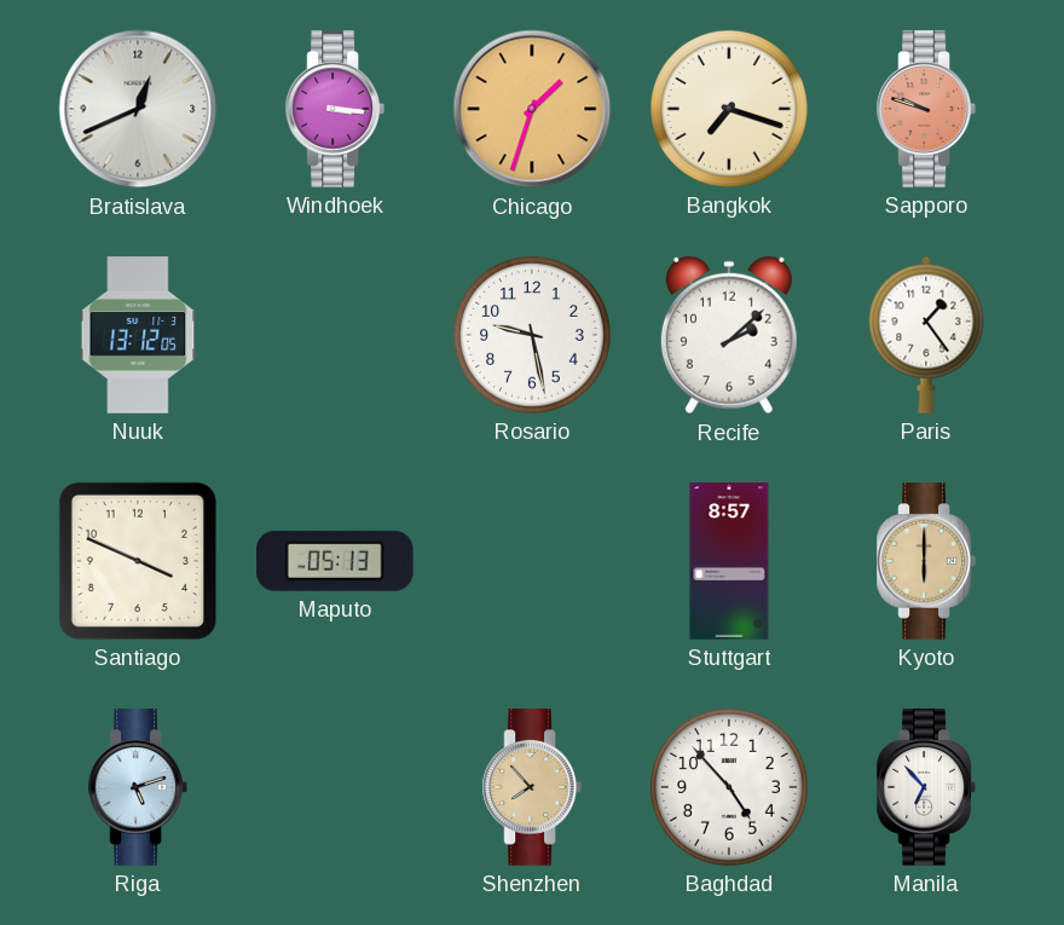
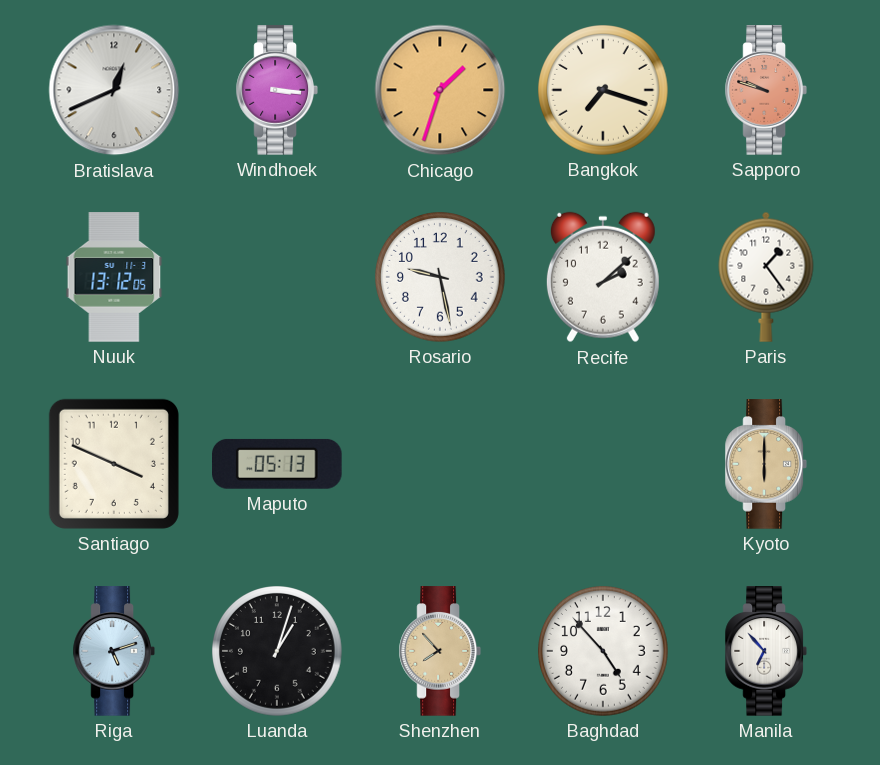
Stuttgart: 8:57 -> none (729, 561)
Luanda: none -> 1:03 (278, 652)
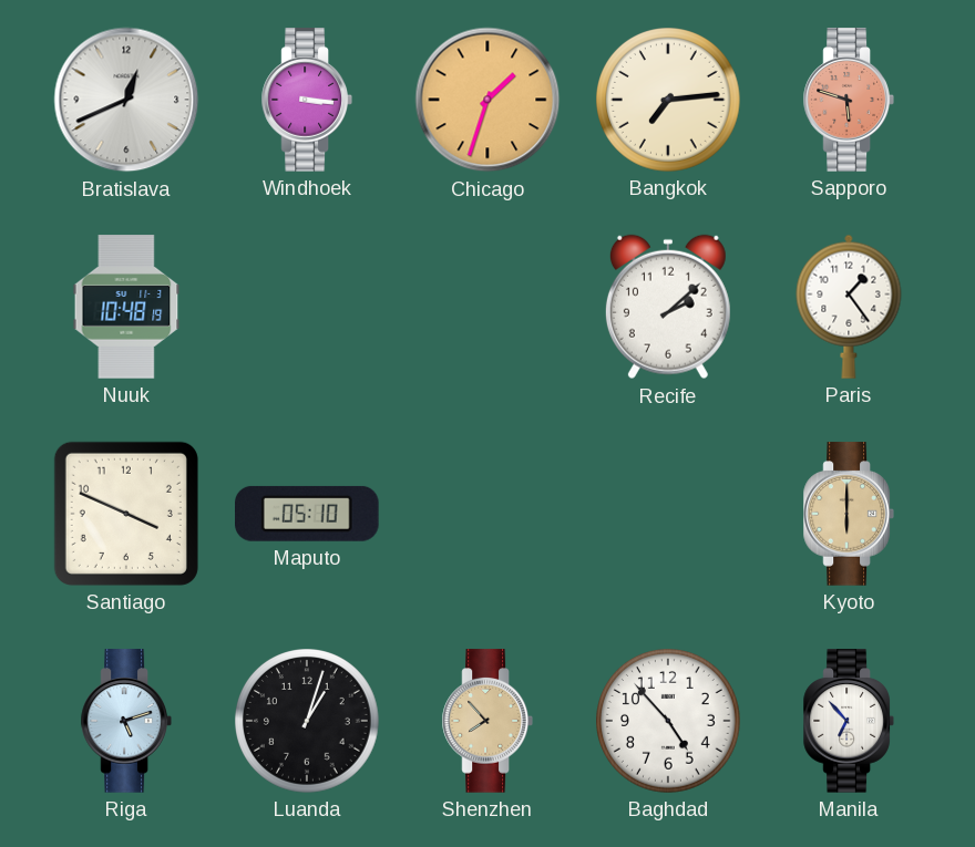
Bangkok: 7:18 -> 7:14 (669, 101)
Sapporo: 9:48 -> 5:48 (849, 100)
Nuuk: 13:12 -> 10:48 (126, 307)
Rosario: 9:28 -> none (441, 278)
Maputo: 05:13 -> 05:10 (308, 514)
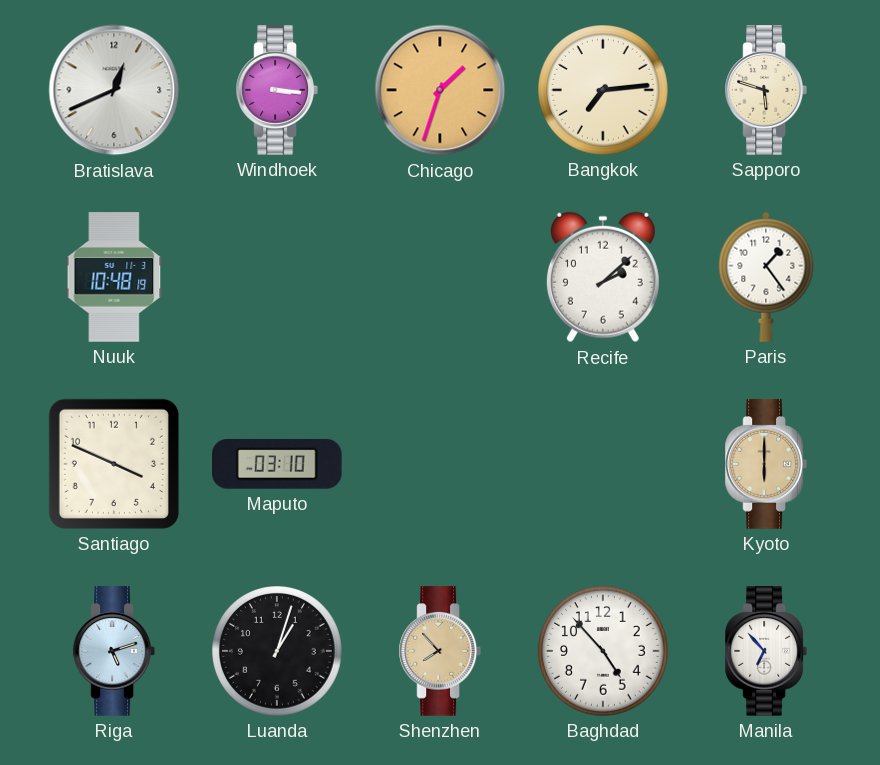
Sapporo dial: salmon -> cream (766, 90)
Maputo: 05:10 -> 03:10 (278, 464)
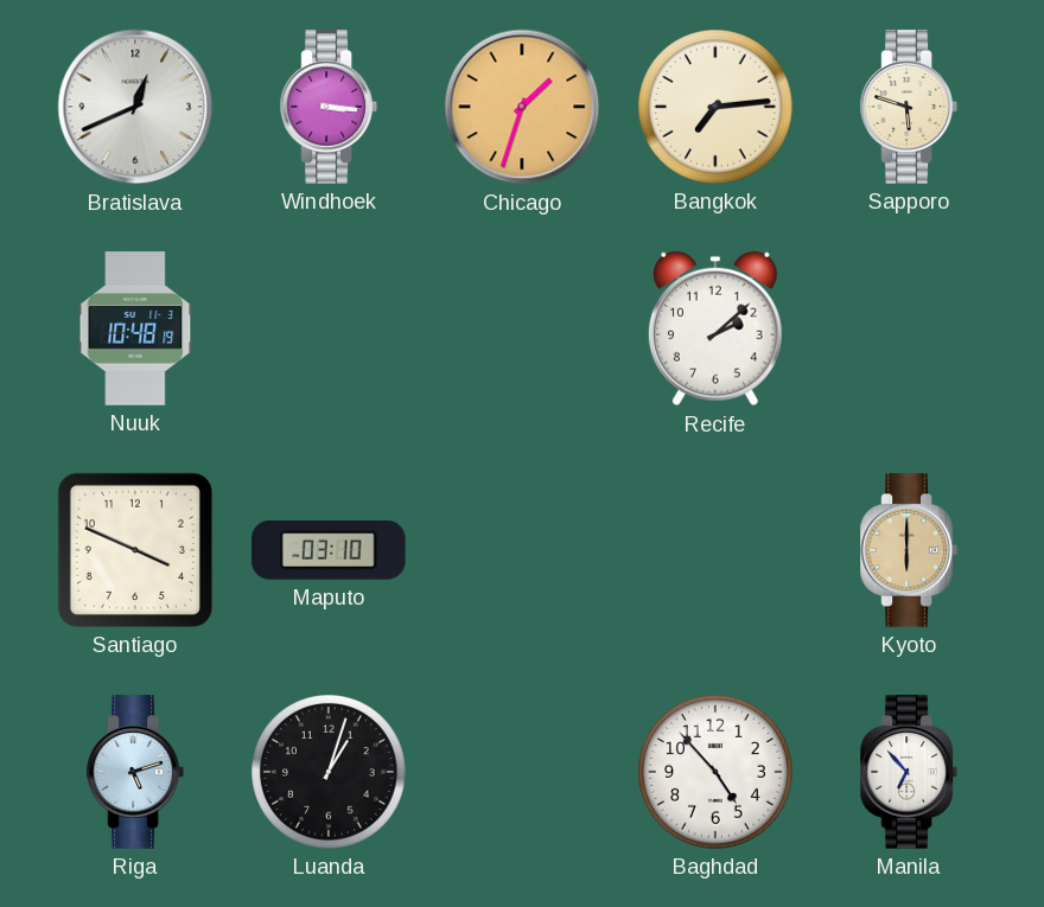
Paris: 1:24 -> none (766, 277)
Shenzhen: 7:53 -> none (440, 651)
